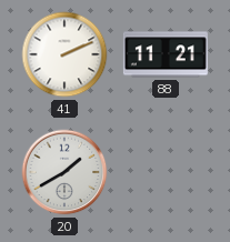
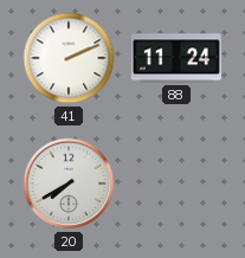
88: 11:21 -> 11:24 (176, 58)
20: 1:40 -> 7:40 (69, 183)
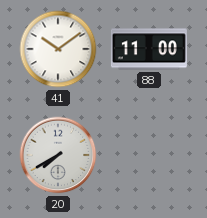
41: 2:11 -> 10:09 (58, 49)
88: 11:24 -> 11:00 (149, 49)
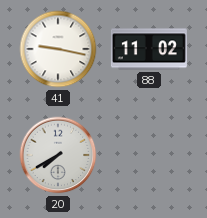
41: 10:09 -> 9:17 (58, 49)
88: 11:00 -> 11:02 (149, 49)
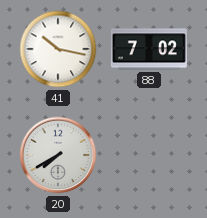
41: 9:17 -> 10:17 (58, 49)
88: 11:02 -> 7:02 (149, 49)
